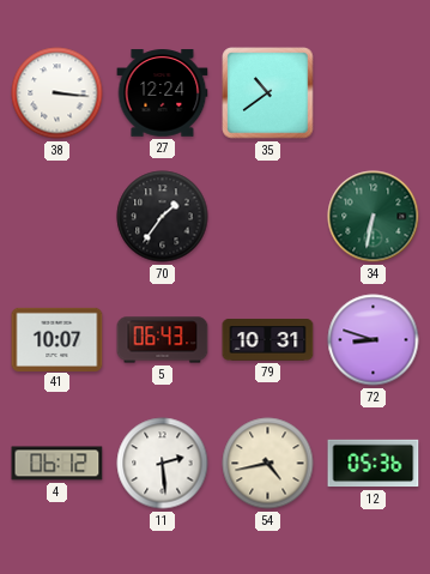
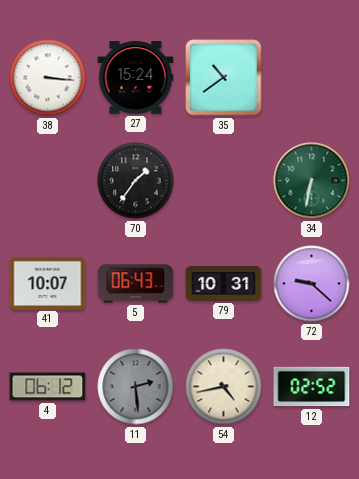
27: 12:24 -> 15:24 (136, 78)
72: 8:48 -> 9:22 (312, 284)
11 dial: white -> grey (136, 387)
12: 05:36 -> 02:52 (312, 387)
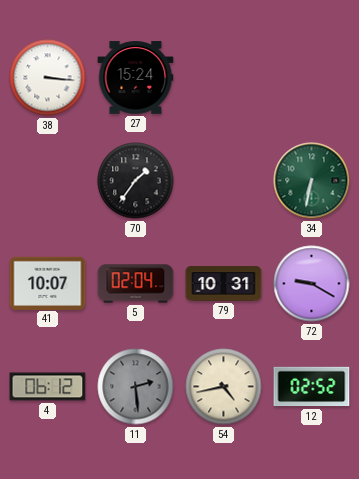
35: 10:39 -> none (224, 78)
5: 06:43 -> 02:04 (136, 284)
72: 9:22 -> 9:20 (312, 284)
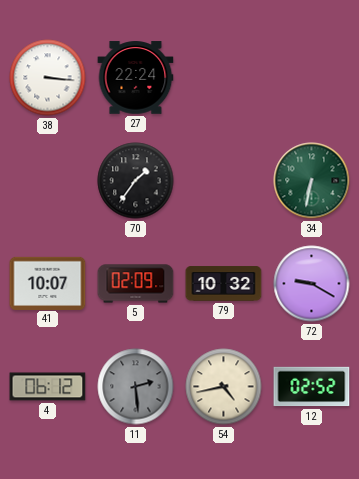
27: 15:24 -> 22:24 (136, 78)
5: 02:04 -> 02:09 (136, 284)
79: 10:31 -> 10:32 (224, 284)
